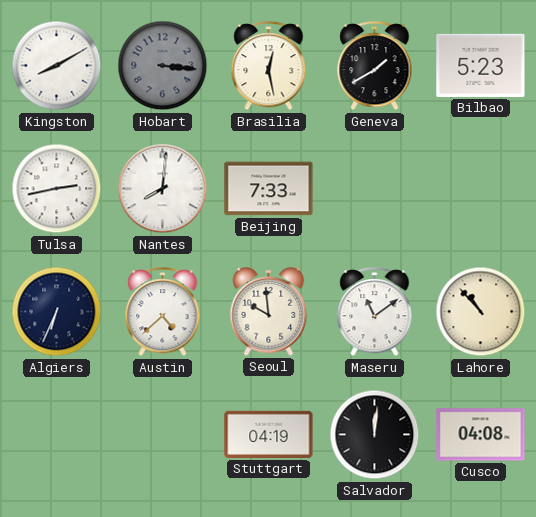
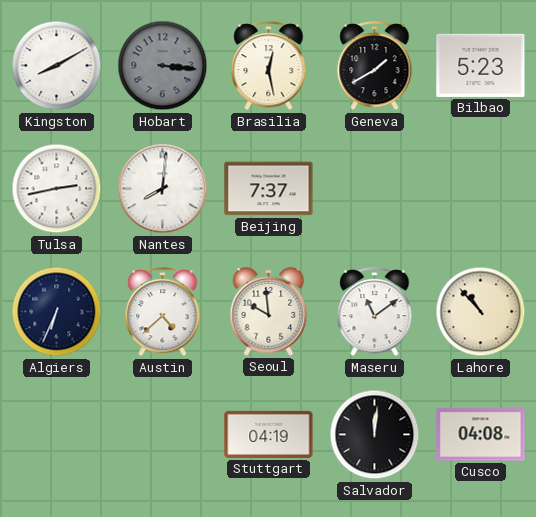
Beijing: 7:33 -> 7:37 (269, 189)
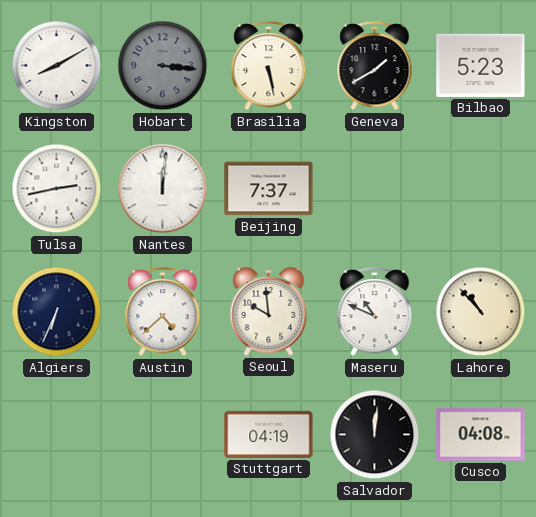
Brasilia: 12:28 -> 5:28 (269, 66)
Nantes: 8:01 -> 12:01 (163, 189)
Maseru: 11:09 -> 10:49 (375, 312)
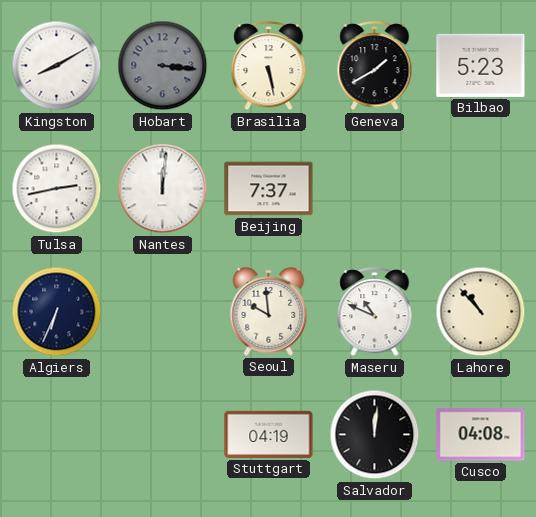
Austin: 4:38 -> none (163, 312)
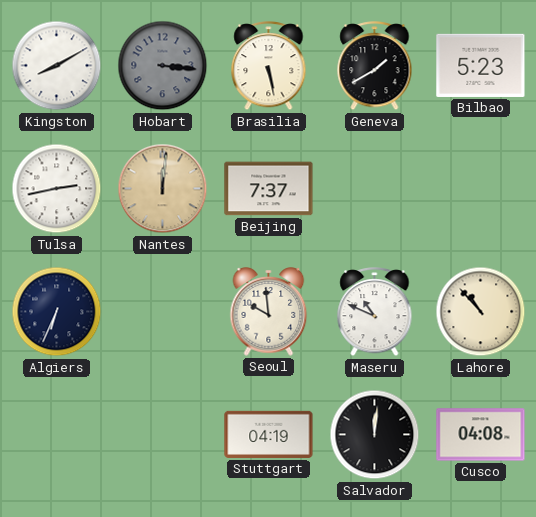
Nantes dial: white -> champagne (163, 189)
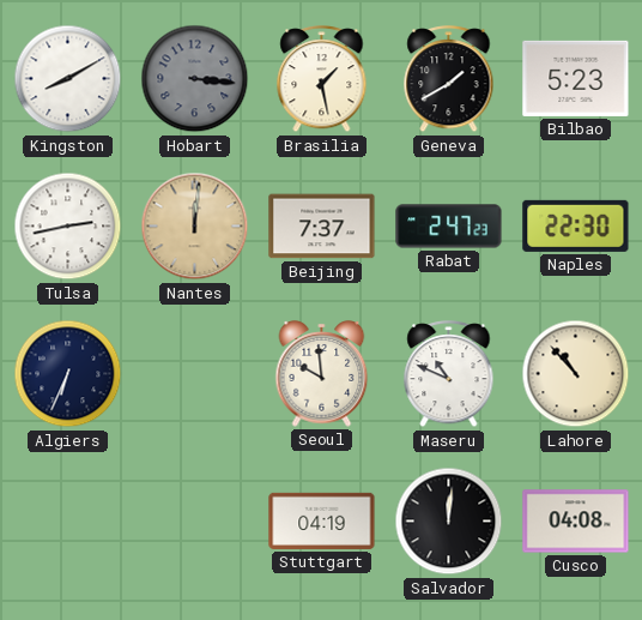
Brasilia: 5:28 -> 1:28 (322, 79)
Rabat: none -> 2:47 (449, 227)
Naples: none -> 22:30 (576, 225)
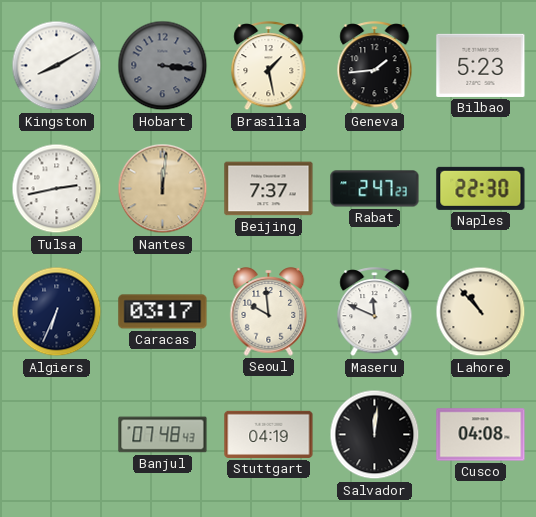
Geneva: 1:40 -> 1:44 (375, 66)
Caracas: none -> 03:17 (163, 312)
Maseru: 10:49 -> 11:49 (375, 312)
Banjul: none -> 07:48 (163, 435)
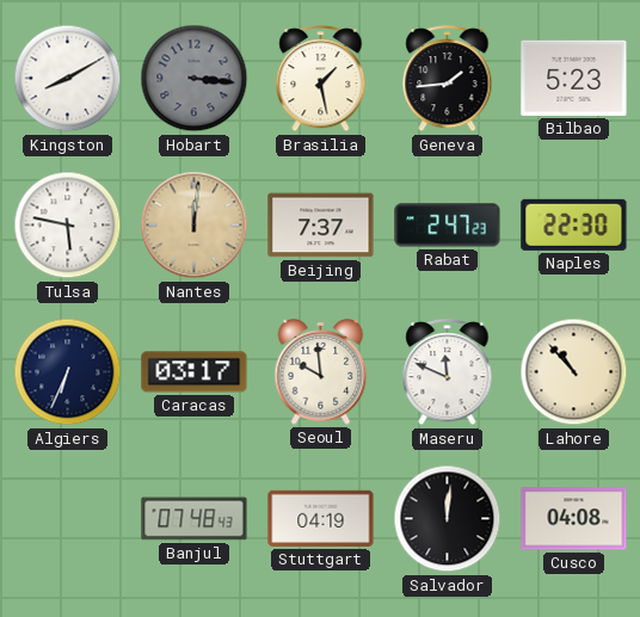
Tulsa: 2:43 -> 5:47 (68, 226)
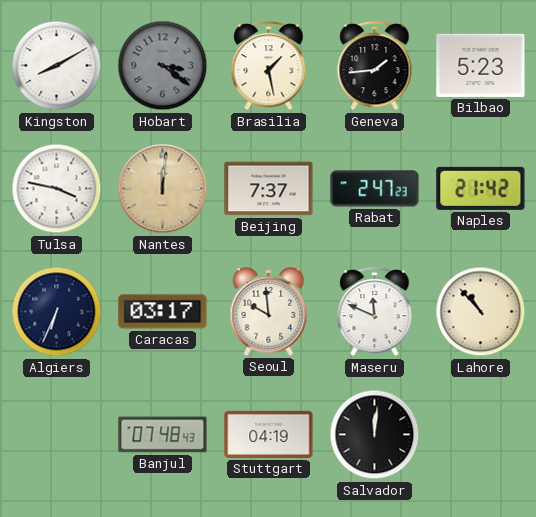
Hobart: 3:16 -> 3:21 (163, 66)
Tulsa: 5:47 -> 3:47 (57, 189)
Naples: 22:30 -> 21:42 (481, 188)
Cusco: 04:08 -> none (574, 519)
